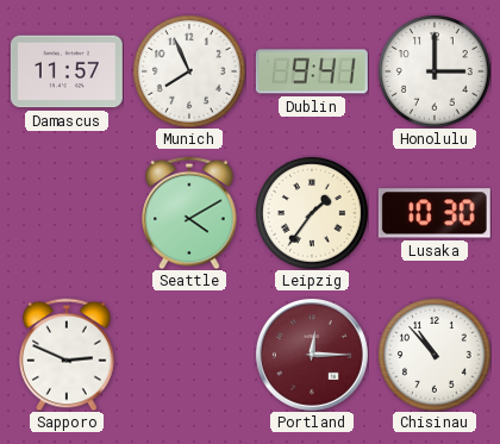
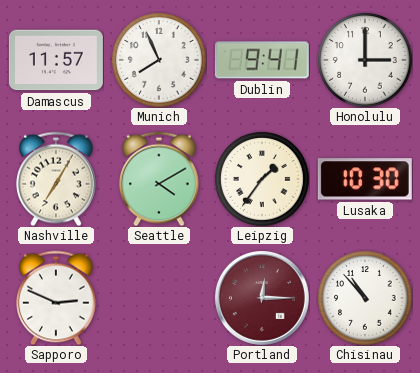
Nashville: none -> 7:05 (56, 179)
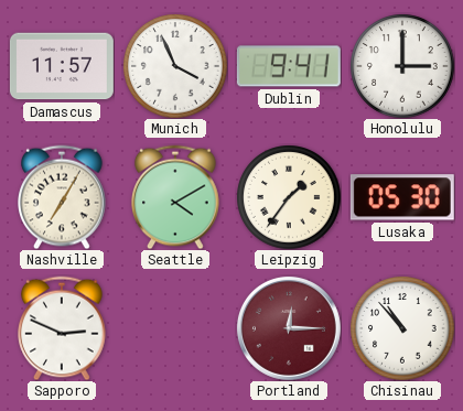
Munich: 7:56 -> 3:56 (175, 66)
Lusaka: 10:30 -> 05:30 (402, 197)
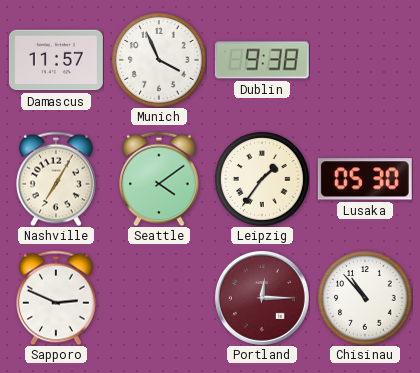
Dublin: 9:41 -> 9:38 (262, 60)
Honolulu: 3:00 -> none (402, 66)
Seattle: 4:10 -> 4:09 (159, 179)
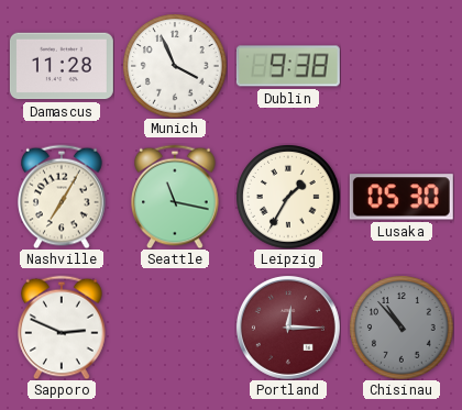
Damascus: 11:57 -> 11:28 (62, 66)
Seattle: 4:09 -> 11:17 (175, 197)
Leipzig: 1:36 -> 1:35 (288, 197)
Chisinau dial: white -> grey (402, 328)
